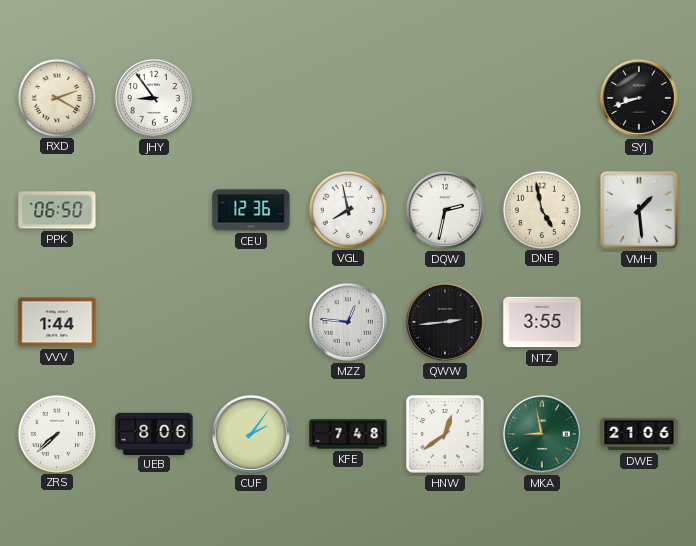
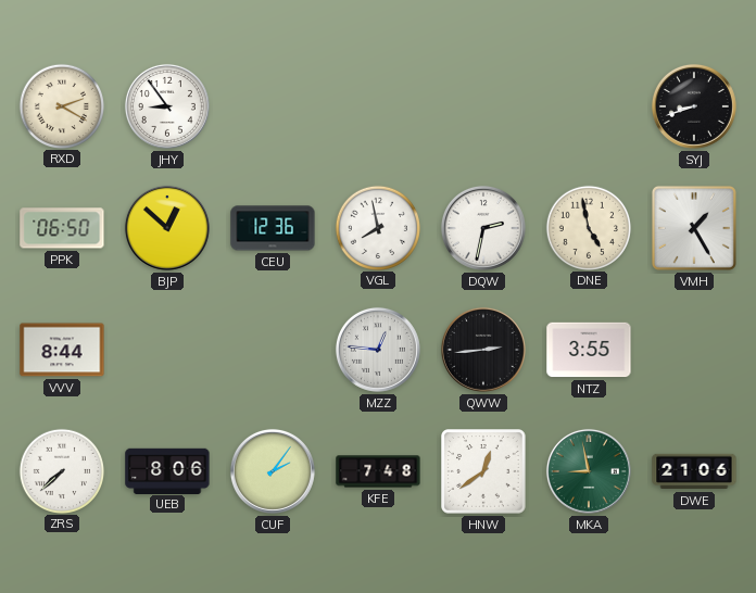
BJP: none -> 12:52 (167, 228)
VMH: 1:29 -> 1:25 (694, 228)
VVV: 1:44 -> 8:44 (62, 350)
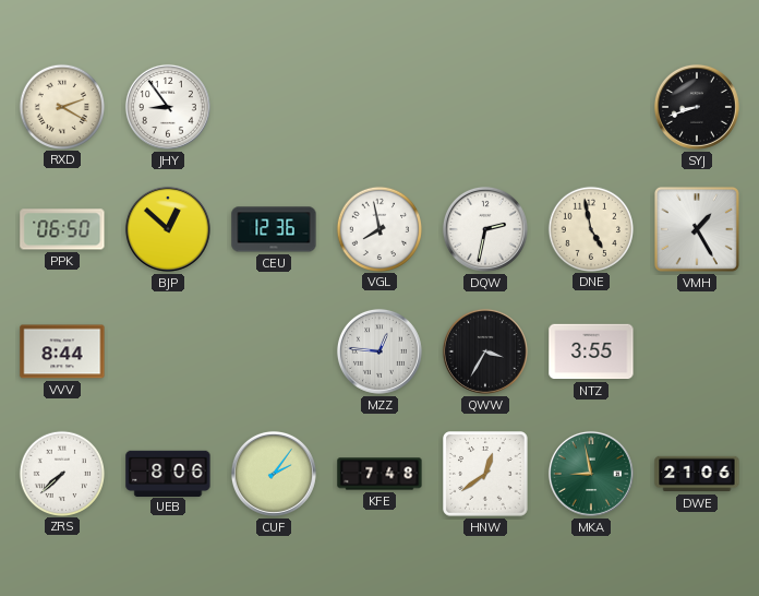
QWW: 2:44 -> 3:35 (485, 351)
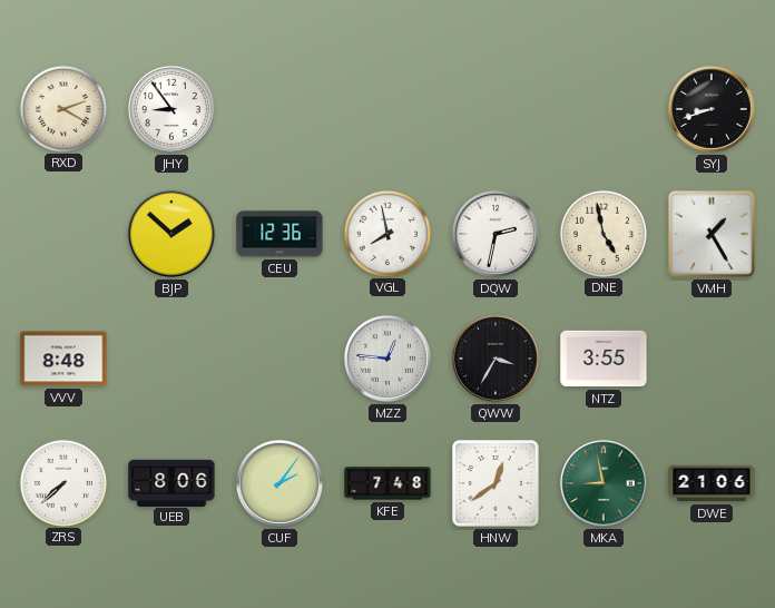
PPK: 06:50 -> none (62, 229)
BJP: 12:52 -> 1:52 (171, 234)
VVV: 8:44 -> 8:48 (63, 359)
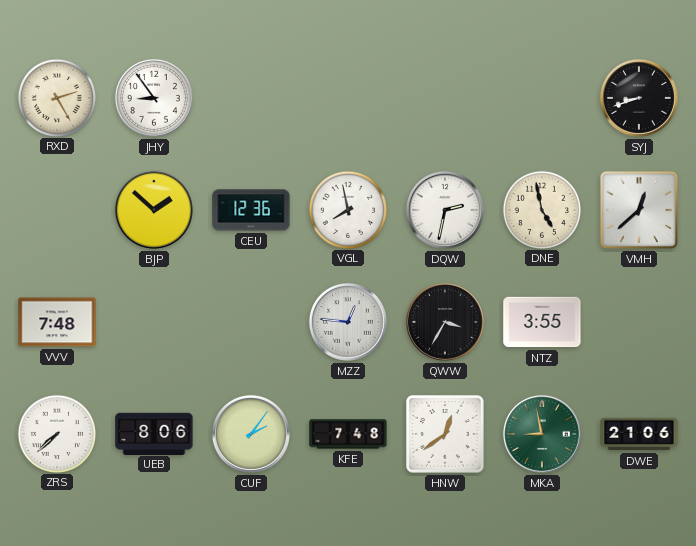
RXD: 2:20 -> 2:25 (56, 97)
VMH: 1:25 -> 12:38 (639, 210)
VVV: 8:48 -> 7:48 (57, 322)
